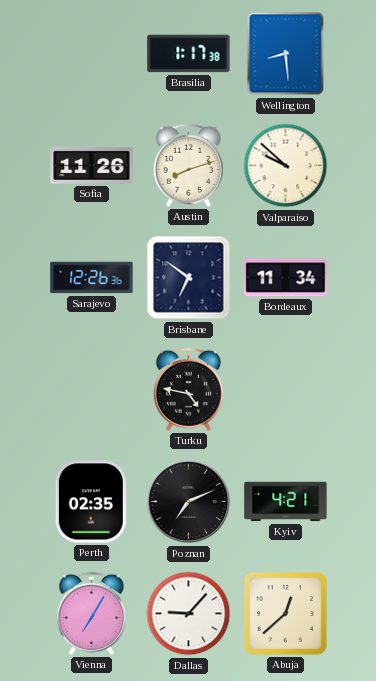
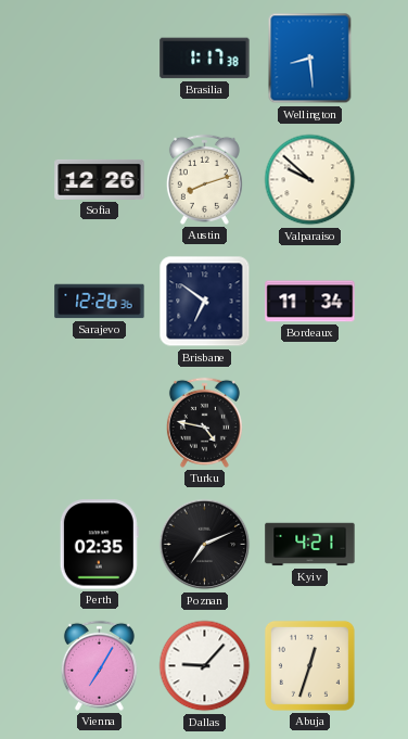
Sofia: 11:26 -> 12:26 (100, 179)
Abuja: 12:38 -> 12:33 (309, 665)
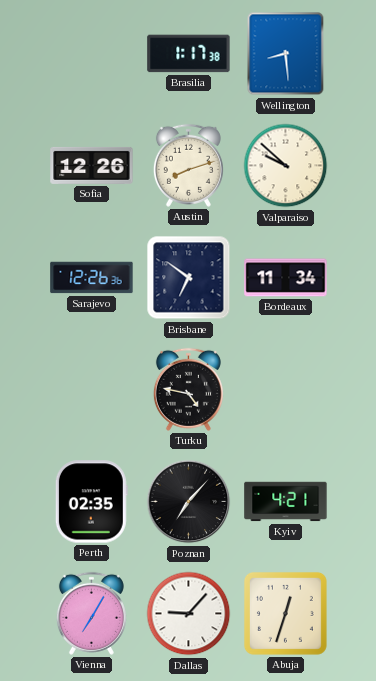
Poznan: 7:11 -> 7:07 (189, 502)
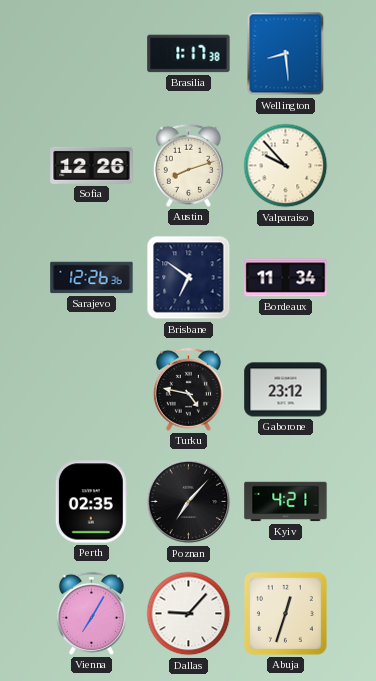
Valparaiso: 9:52 -> 9:53 (286, 166)
Gaborone: none -> 23:12 (286, 390)
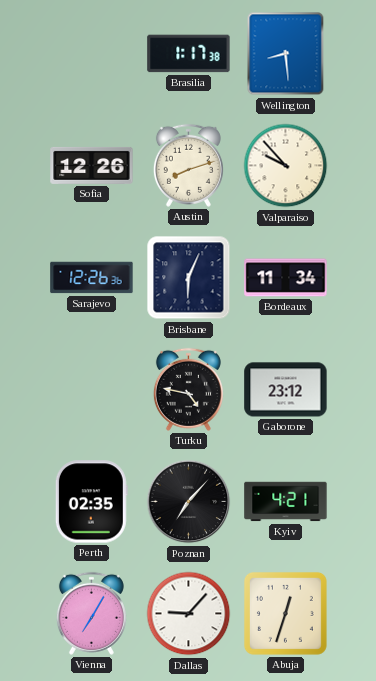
Brisbane: 6:51 -> 6:04 (189, 278)
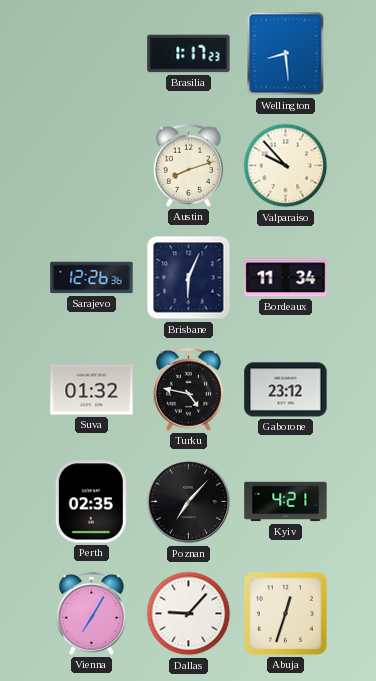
Brasilia: 1:17:38 -> 1:17:23 (189, 54)
Sofia: 12:26 -> none (92, 165)
Suva: none -> 01:32 (92, 390)
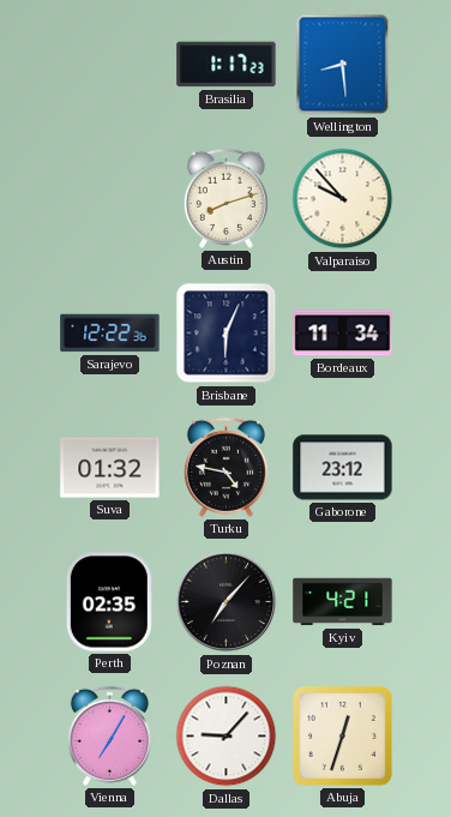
Sarajevo: 12:26 -> 12:22 (110, 334)
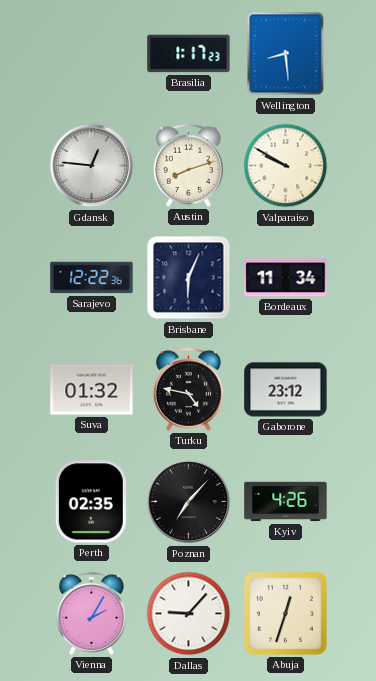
Gdansk: none -> 12:46 (92, 166)
Valparaiso: 9:53 -> 9:50 (286, 166)
Kyiv: 4:21 -> 4:26 (286, 502)
Vienna: 7:05 -> 2:05 (91, 613)
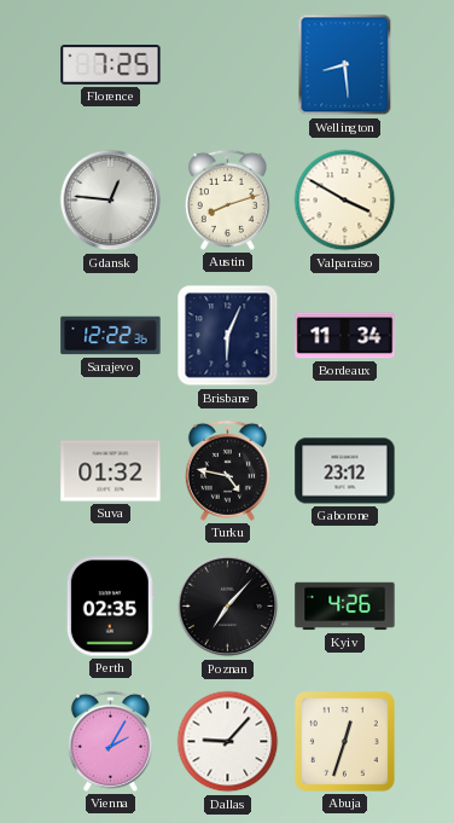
Florence: none -> 7:25 (111, 65)
Brasilia: 1:17 -> none (189, 54)
Valparaiso: 9:50 -> 3:50 (345, 201)
